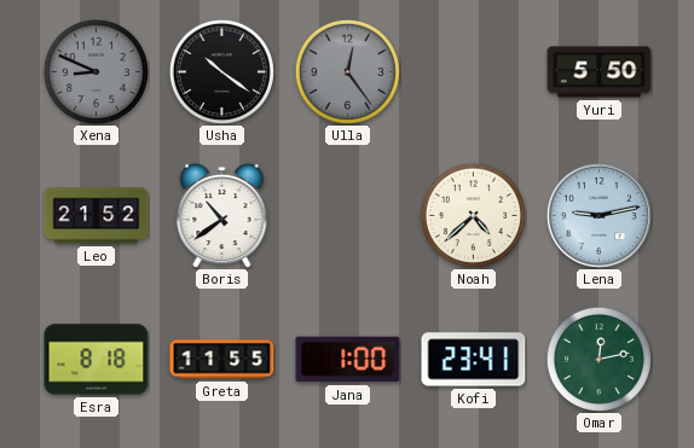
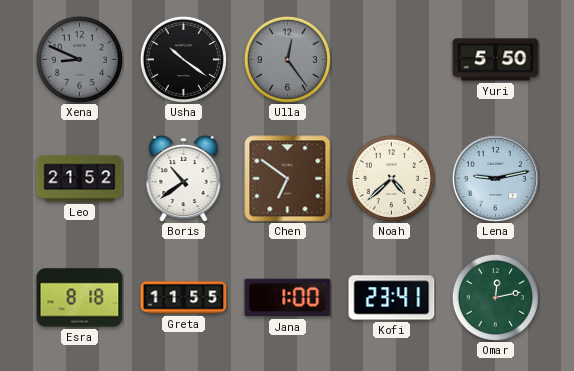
Chen: none -> 6:51 (288, 179)
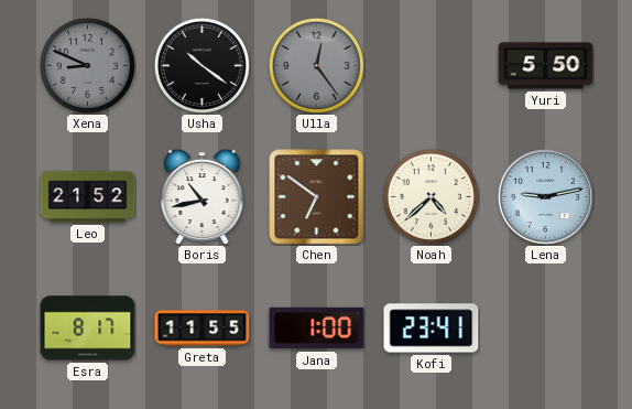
Boris: 10:39 -> 10:43 (203, 196)
Esra: 8:18 -> 8:17 (88, 329)
Omar: 12:13 -> none (495, 297)
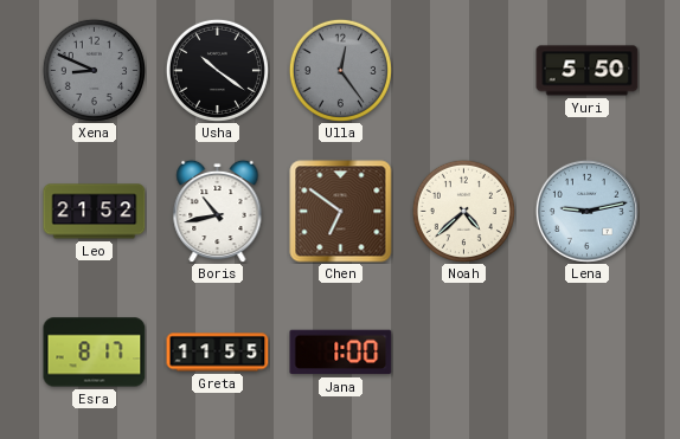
Kofi: 23:41 -> none (432, 329)
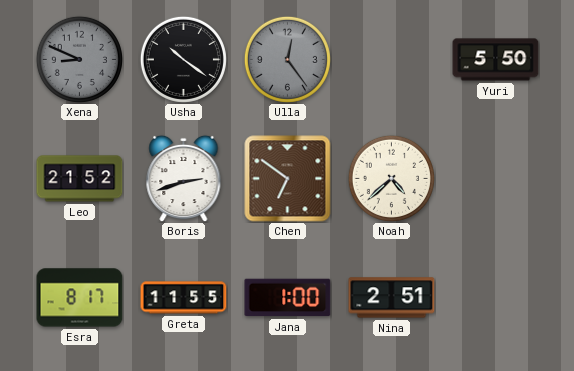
Boris: 10:43 -> 2:42 (184, 178)
Lena: 9:13 -> none (586, 211)
Nina: none -> 2:51 (392, 298)
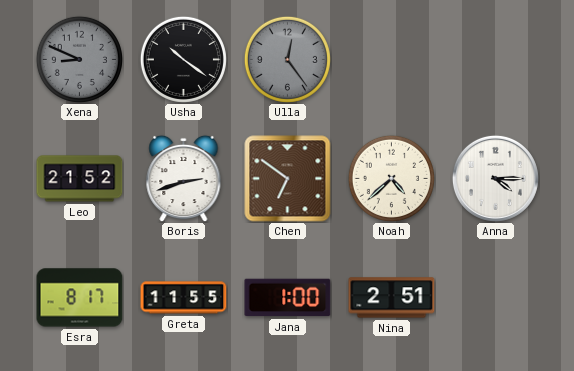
Yuri: 5:50 -> none (496, 60)
Anna: none -> 4:15 (495, 178)
